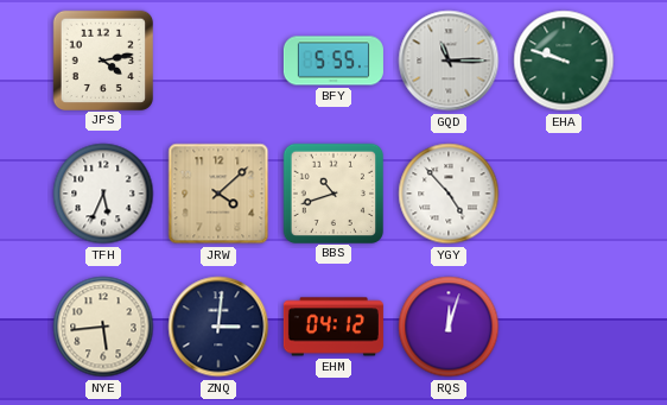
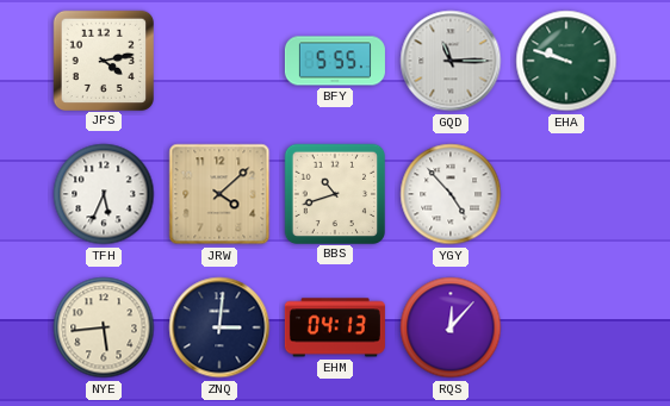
EHM: 04:12 -> 04:13 (335, 327)
RQS: 12:03 -> 12:07 (451, 327)
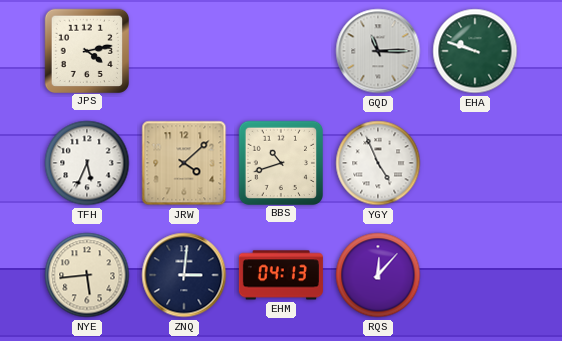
BFY: 5:55 -> none (335, 61)
YGY: 4:53 -> 4:56 (378, 163)
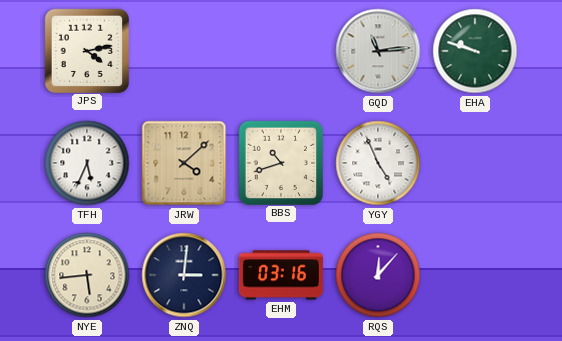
GQD: 11:15 -> 11:14 (378, 51)
EHM: 04:13 -> 03:16 (281, 275)
